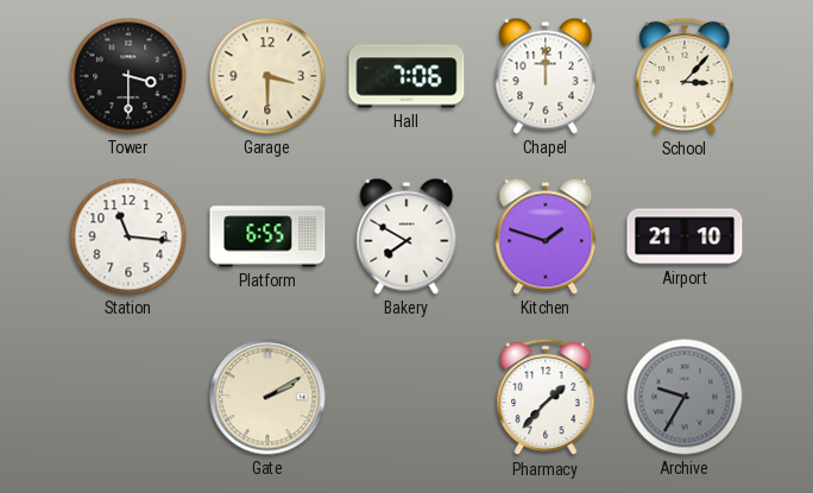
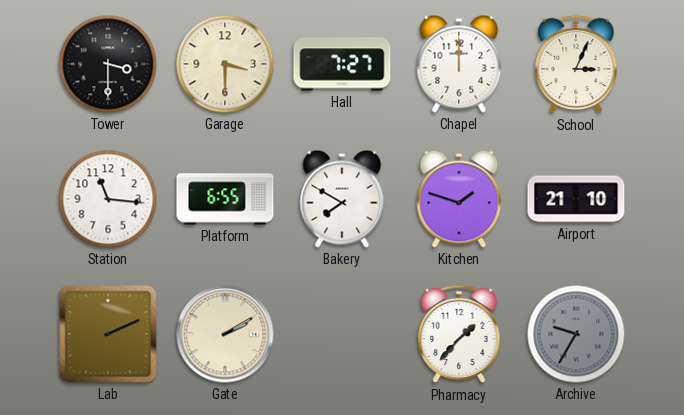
Hall: 7:06 -> 7:27 (342, 64)
School: 3:07 -> 3:04 (576, 64)
Lab: none -> 2:11 (108, 334)
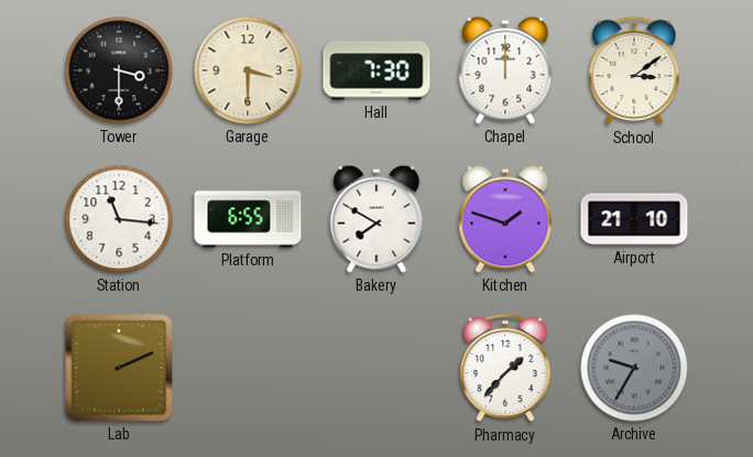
Hall: 7:27 -> 7:30 (376, 70)
School: 3:04 -> 3:09 (634, 70)
Gate: 2:10 -> none (225, 334)
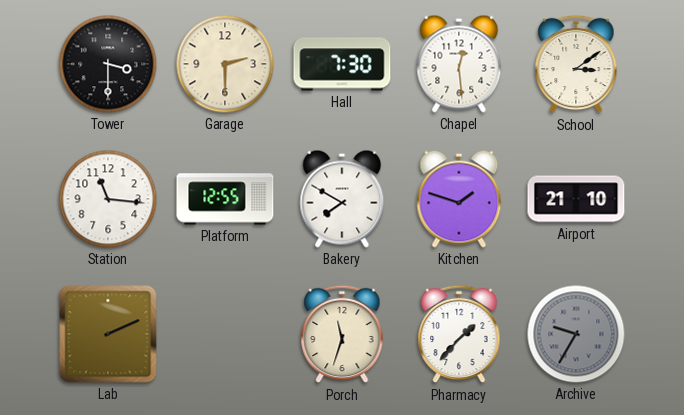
Garage: 3:30 -> 2:30 (225, 64)
Chapel: 12:00 -> 12:29 (459, 64)
Platform: 6:55 -> 12:55 (225, 199)
Porch: none -> 11:33 (342, 334)
